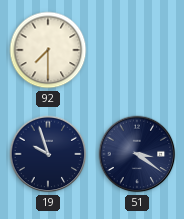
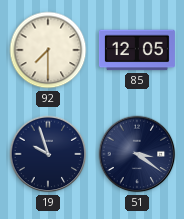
85: none -> 12:05 (137, 50)
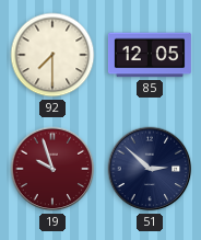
19 dial: navy -> burgundy (52, 169)
51: 3:21 -> 2:52 (150, 169)
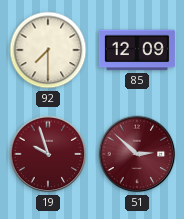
85: 12:05 -> 12:09 (137, 50)
51 dial: navy -> burgundy (137, 154)
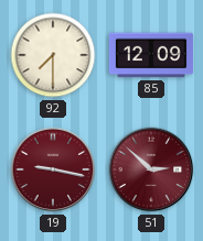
19: 9:57 -> 9:17 (53, 169)
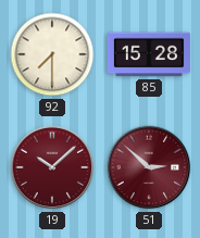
85: 12:09 -> 15:28 (149, 54)
19: 9:17 -> 10:08 (52, 167)
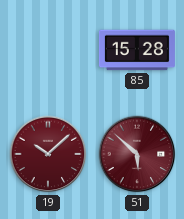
92: 7:30 -> none (52, 54)
51: 2:52 -> 5:52 (137, 154)
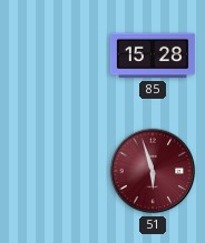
19: 10:08 -> none (48, 154)
51: 5:52 -> 5:57 (153, 171)
